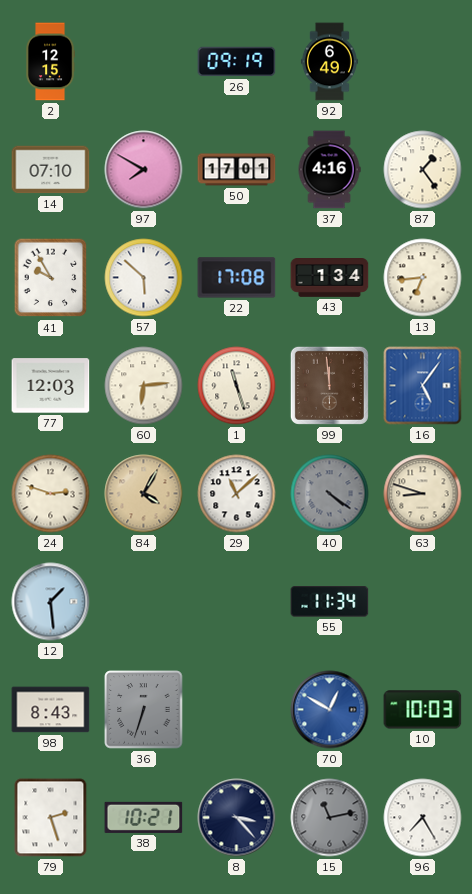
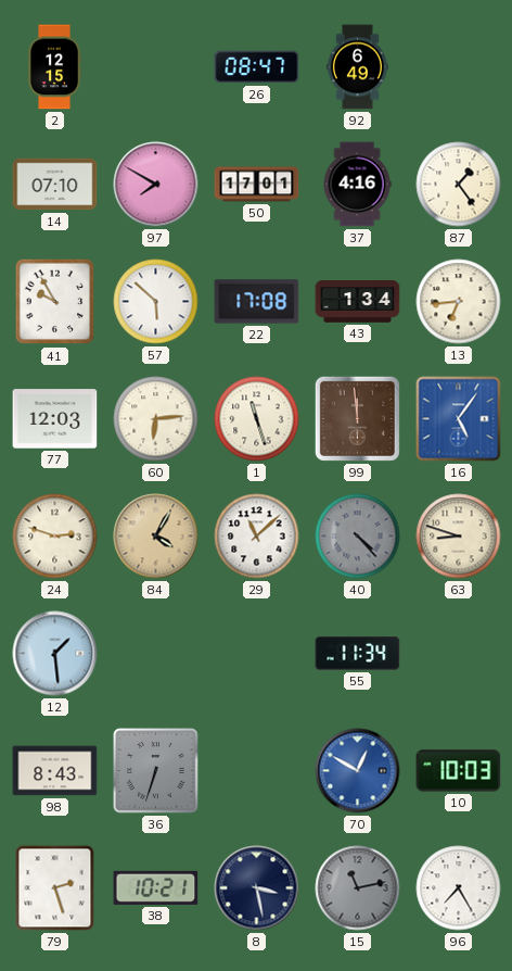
26: 09:19 -> 08:47 (257, 67)
40: 4:21 -> 4:23 (358, 537)
8: 3:23 -> 3:28 (257, 888)
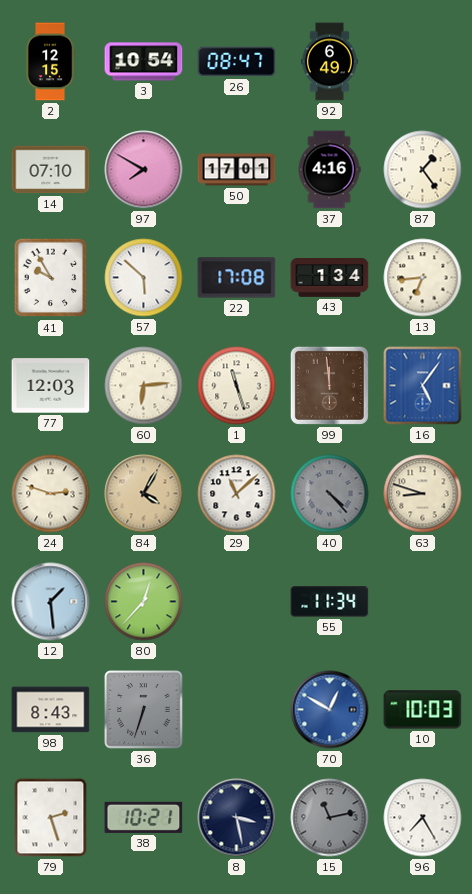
3: none -> 10:54 (144, 62)
80: none -> 12:37 (144, 602)
